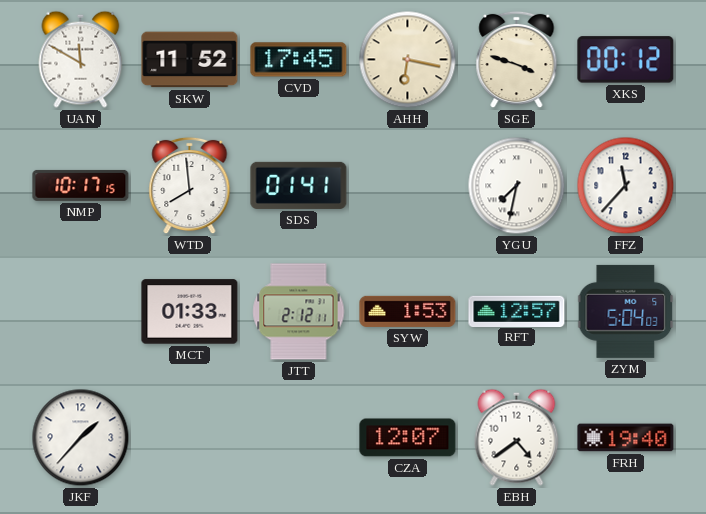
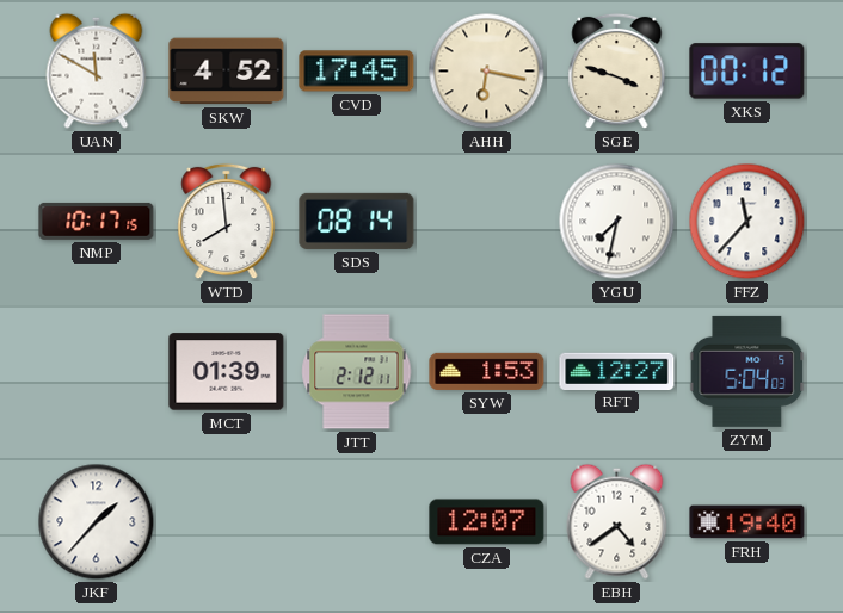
SKW: 11:52 -> 4:52 (227, 72)
SDS: 01:41 -> 08:14 (357, 221)
MCT: 01:33 -> 01:39 (227, 372)
RFT: 12:57 -> 12:27 (617, 371)
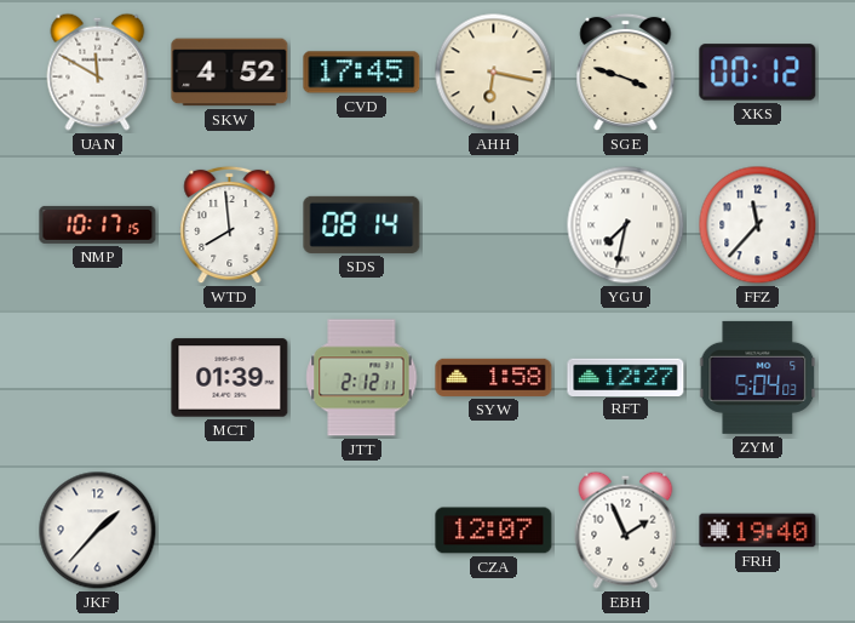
SYW: 1:53 -> 1:58 (494, 377)
EBH: 4:39 -> 1:56 (626, 530)
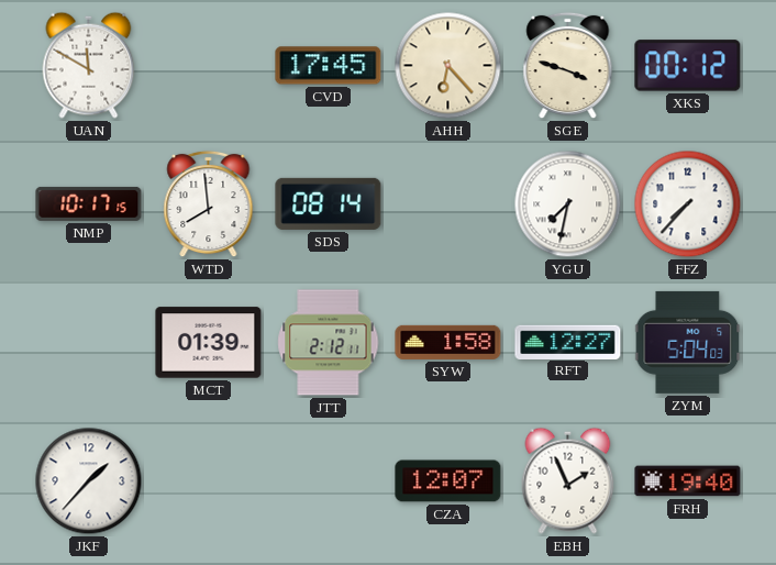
SKW: 4:52 -> none (230, 73)
AHH: 6:17 -> 6:23 (448, 66)
FFZ: 11:37 -> 7:37 (688, 204)
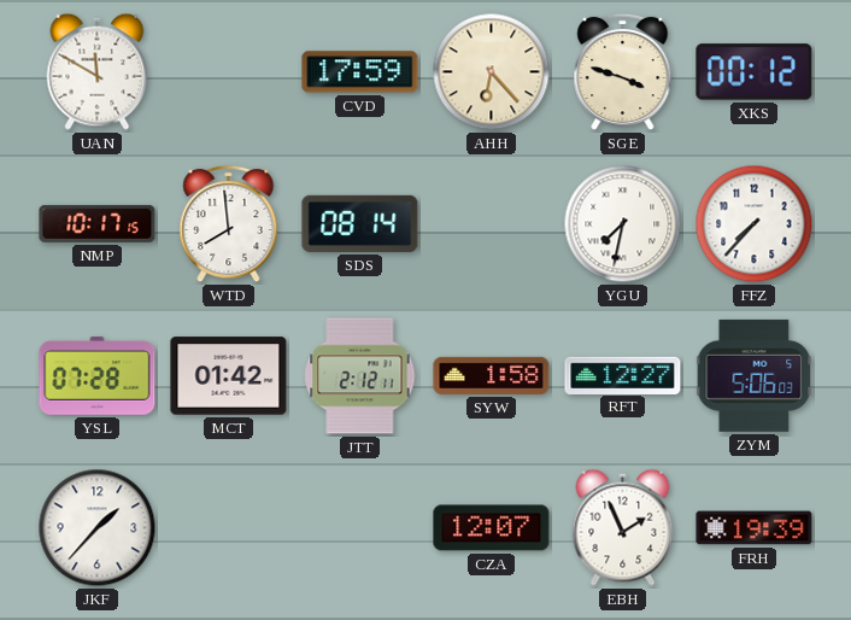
CVD: 17:45 -> 17:59 (360, 72)
YSL: none -> 07:28 (98, 376)
MCT: 01:39 -> 01:42 (229, 376)
ZYM: 5:04 -> 5:06 (755, 375)
FRH: 19:40 -> 19:39 (755, 528)
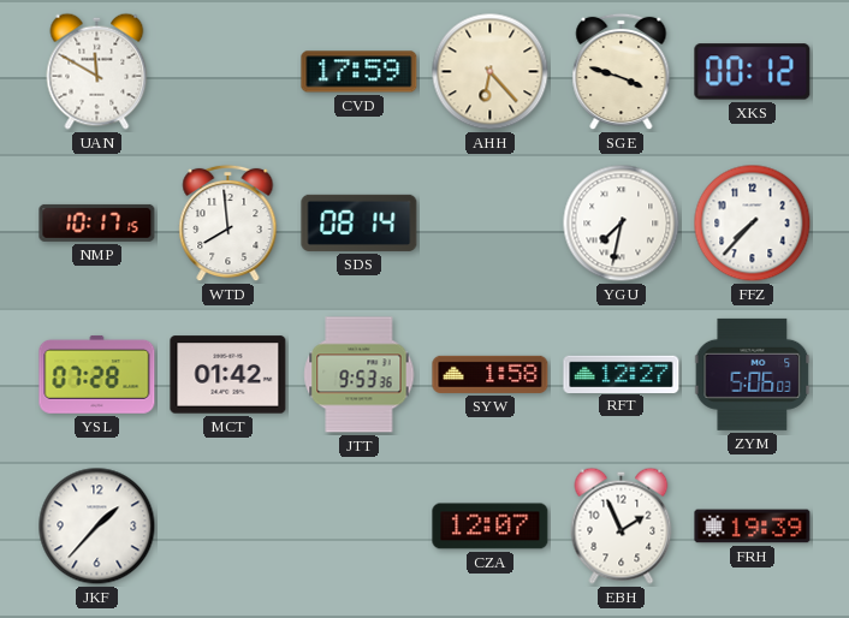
JTT: 2:12 -> 9:53 (360, 375)
